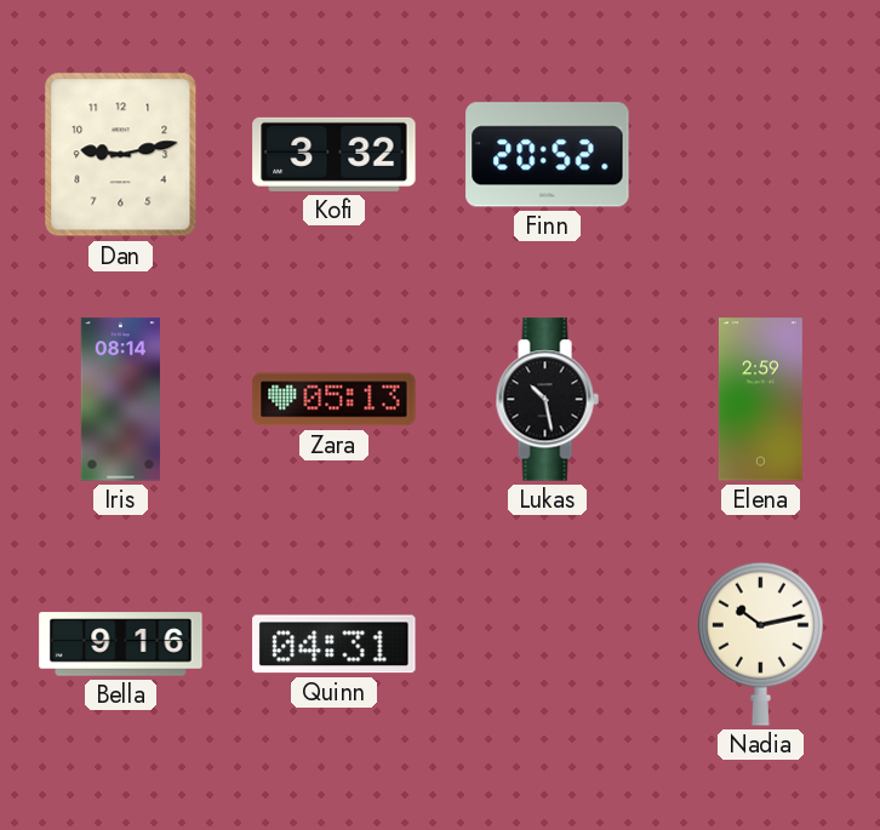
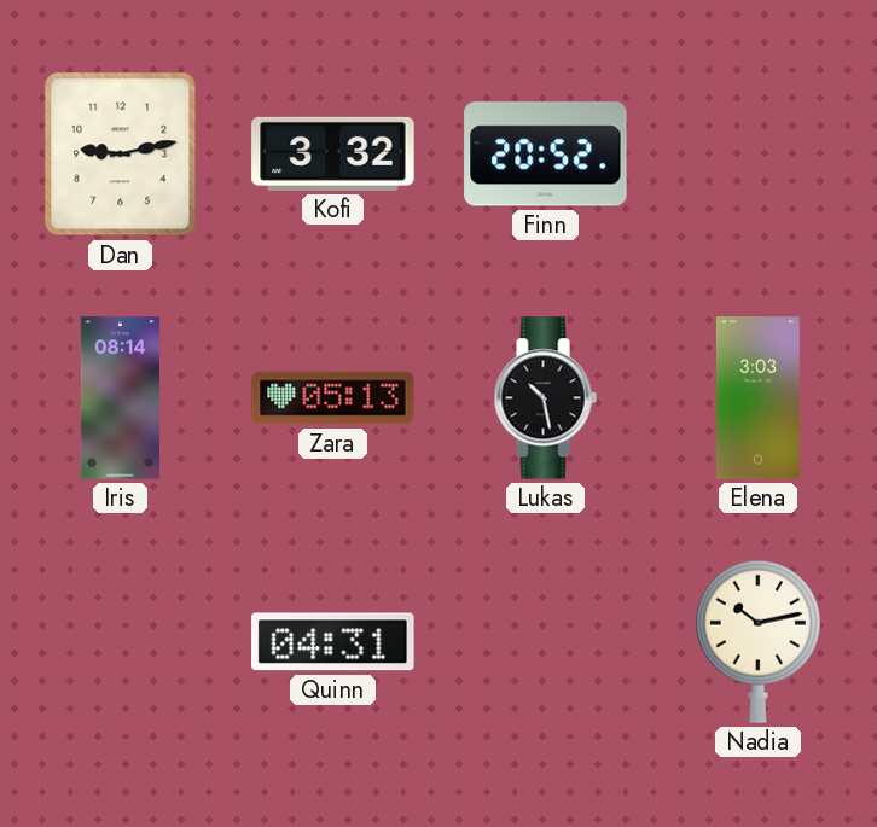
Elena: 2:59 -> 3:03 (757, 398)
Bella: 9:16 -> none (121, 645)
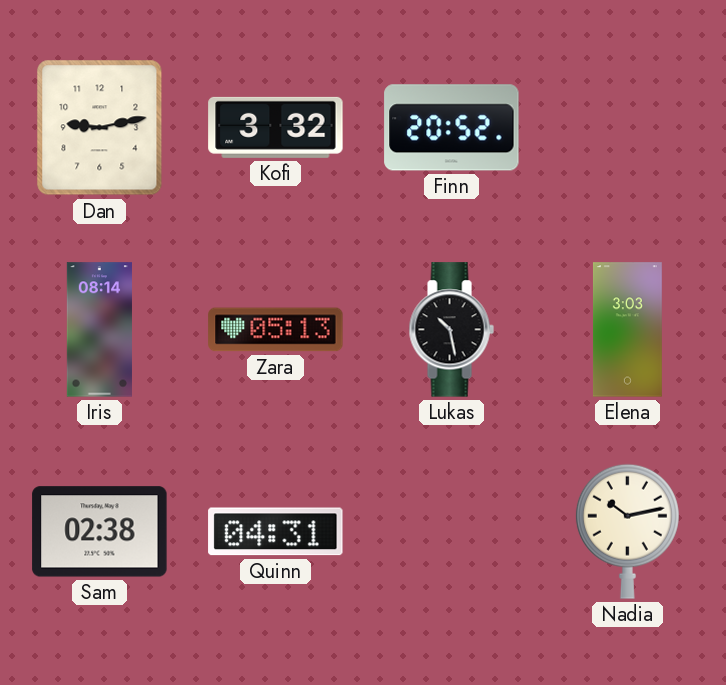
Sam: none -> 02:38 (100, 532)
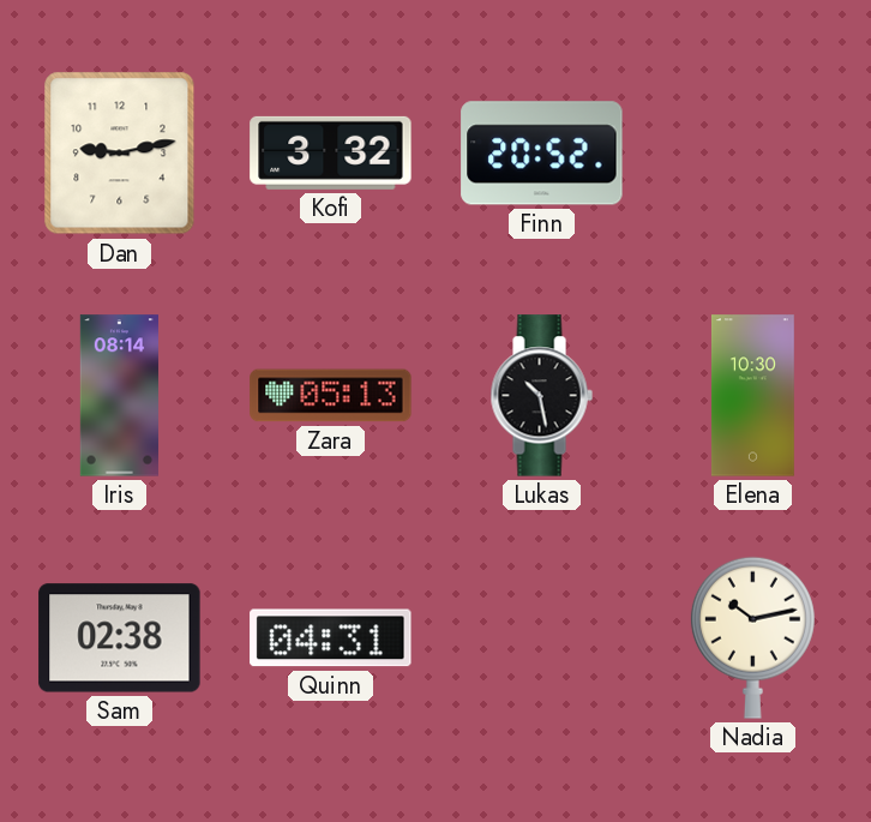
Elena: 3:03 -> 10:30 (752, 396)
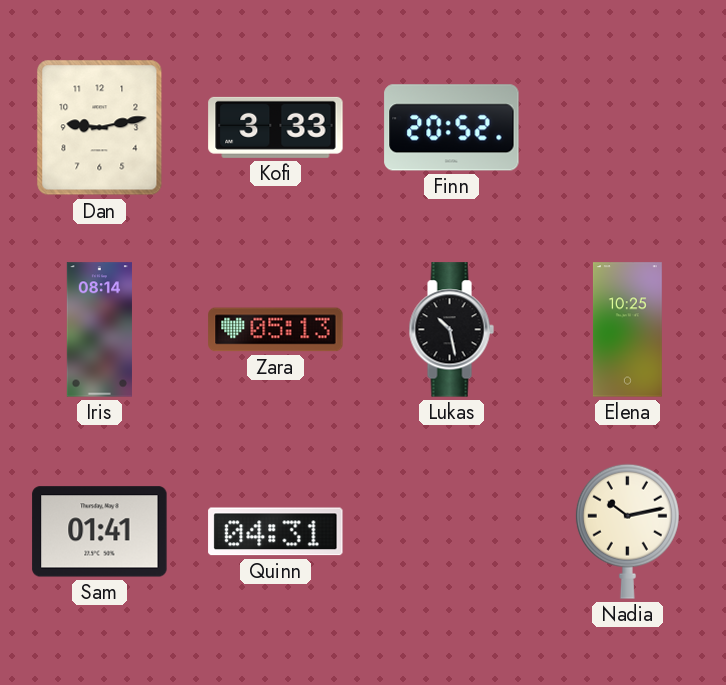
Kofi: 3:32 -> 3:33 (276, 127)
Elena: 10:30 -> 10:25 (627, 330)
Sam: 02:38 -> 01:41 (100, 532)
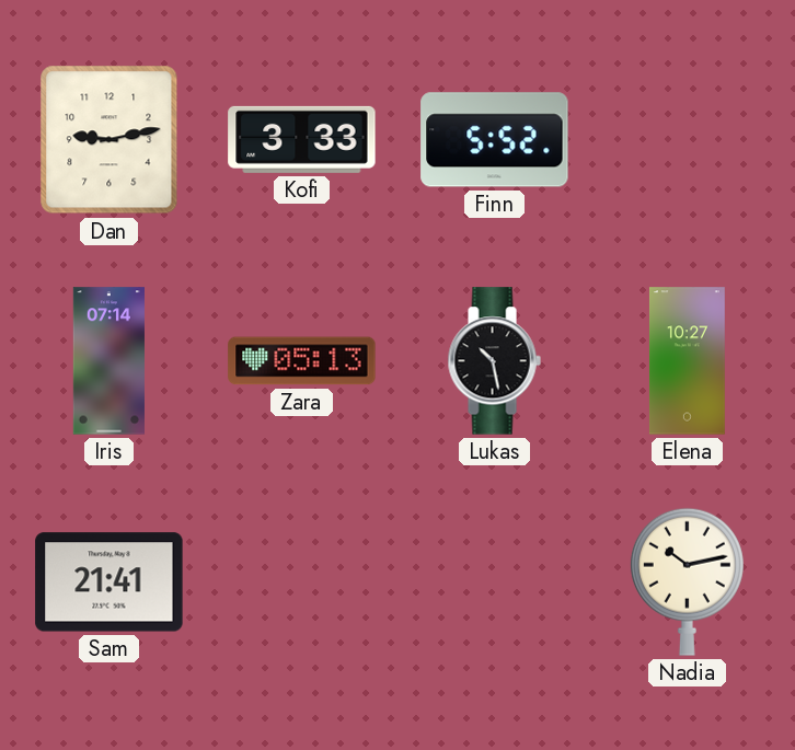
Finn: 20:52 -> 5:52 (495, 140)
Iris: 08:14 -> 07:14 (108, 361)
Elena: 10:25 -> 10:27 (687, 361)
Sam: 01:41 -> 21:41 (110, 582)
Quinn: 04:31 -> none (276, 532)
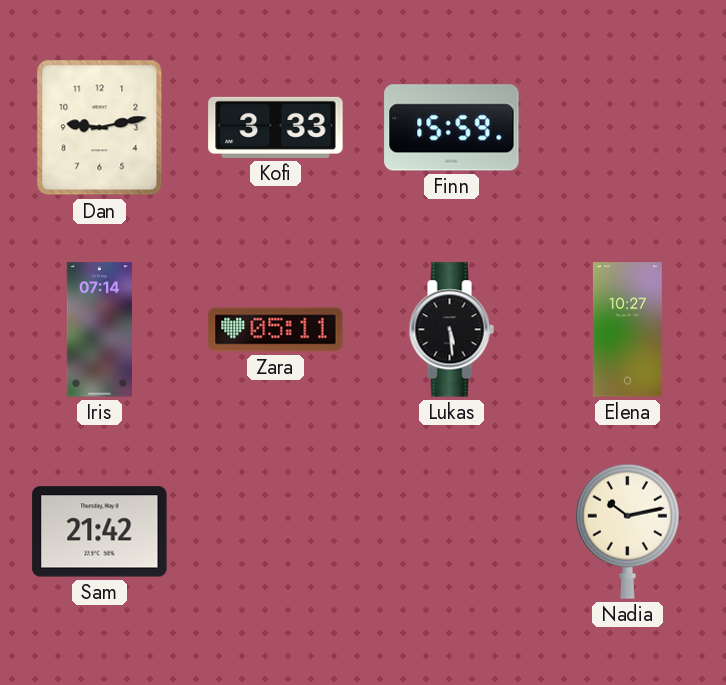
Finn: 5:52 -> 15:59 (452, 128)
Zara: 05:13 -> 05:11 (276, 330)
Lukas: 10:28 -> 5:29 (451, 330)
Sam: 21:41 -> 21:42 (100, 532)
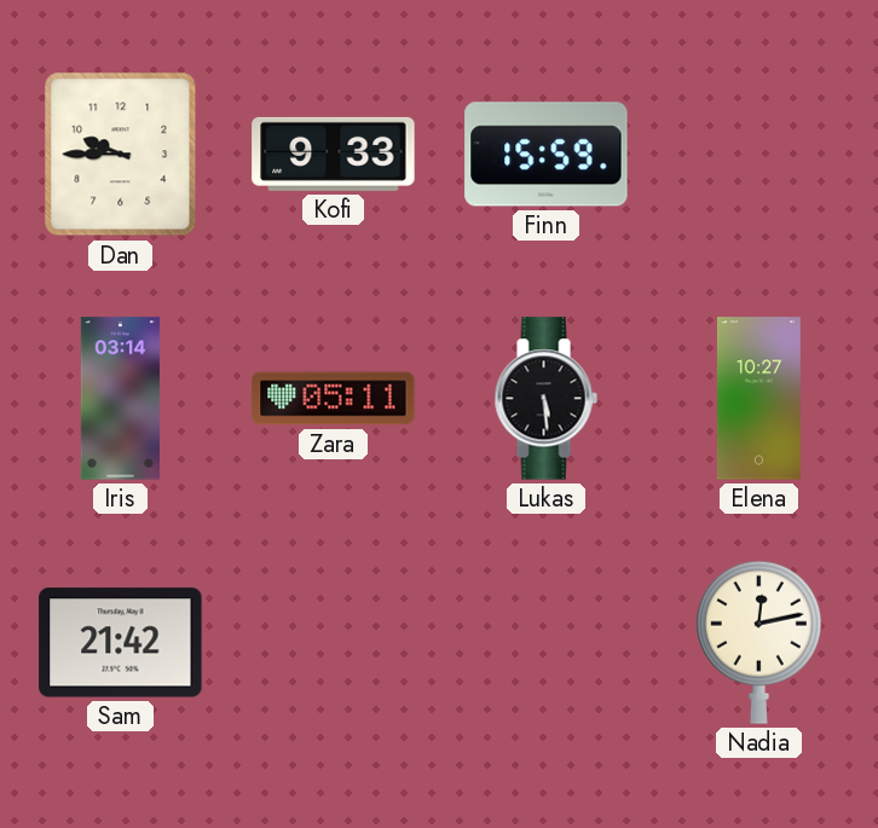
Dan: 9:13 -> 9:45 (121, 155)
Kofi: 3:33 -> 9:33 (334, 154)
Iris: 07:14 -> 03:14 (120, 399)
Nadia: 10:13 -> 12:13 (758, 642)
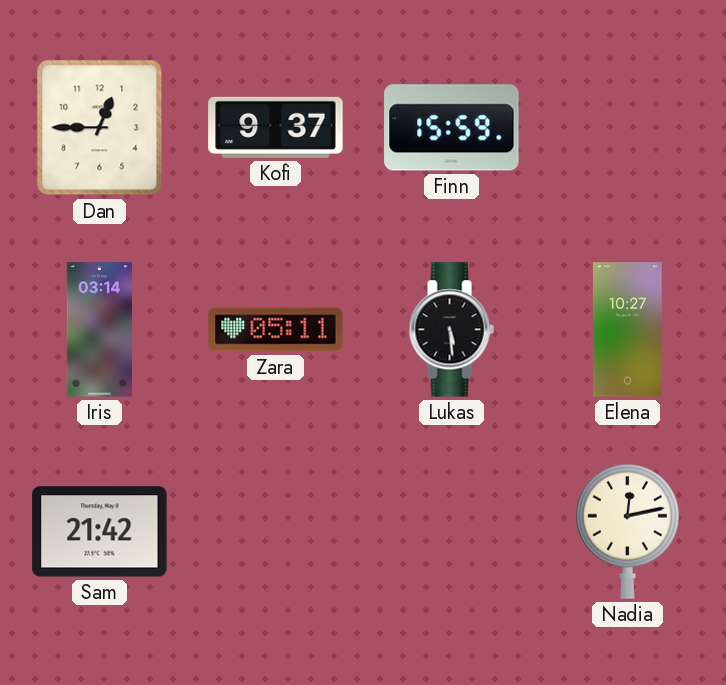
Dan: 9:45 -> 12:45 (100, 128)
Kofi: 9:33 -> 9:37 (276, 127)
